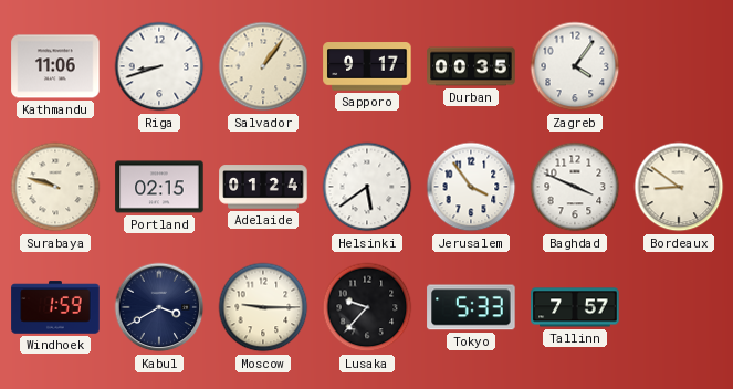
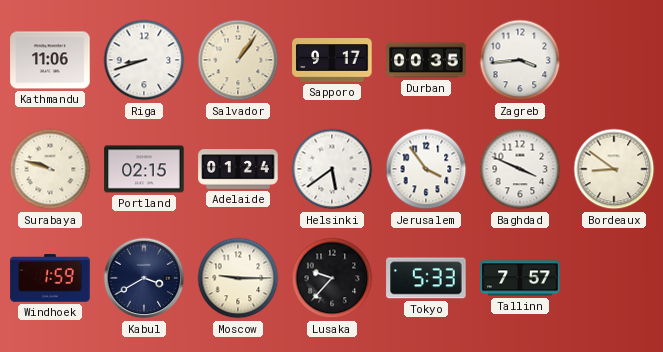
Zagreb: 4:06 -> 3:44 (520, 60)
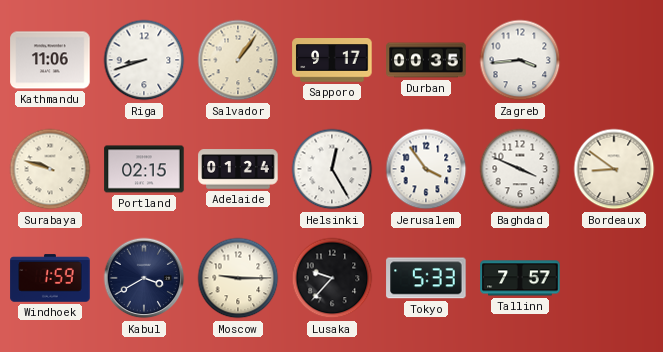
Helsinki: 5:39 -> 12:25 (332, 169)
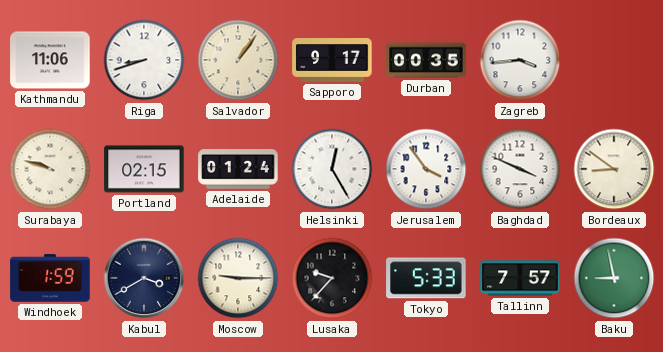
Baku: none -> 8:58 (614, 278)
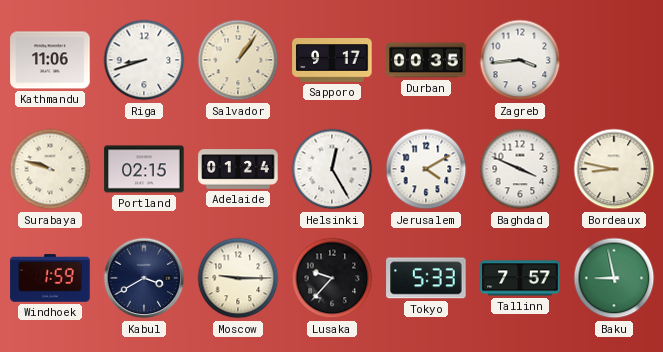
Jerusalem: 3:54 -> 4:10 (426, 169)
Bordeaux: 8:51 -> 8:47 (614, 169)
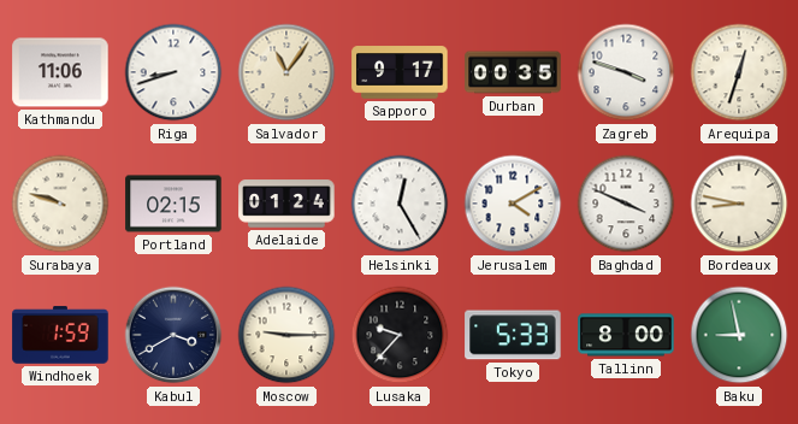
Salvador: 1:06 -> 11:06 (286, 72)
Zagreb: 3:44 -> 3:48 (626, 72)
Arequipa: none -> 12:33 (739, 72)
Tallinn: 7:57 -> 8:00 (626, 335)
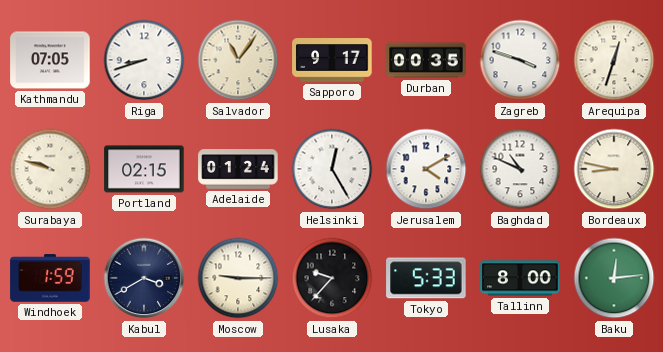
Kathmandu: 11:06 -> 07:05 (50, 60)
Baghdad: 3:49 -> 10:49 (520, 169)
Baku: 8:58 -> 12:14 (614, 278)
